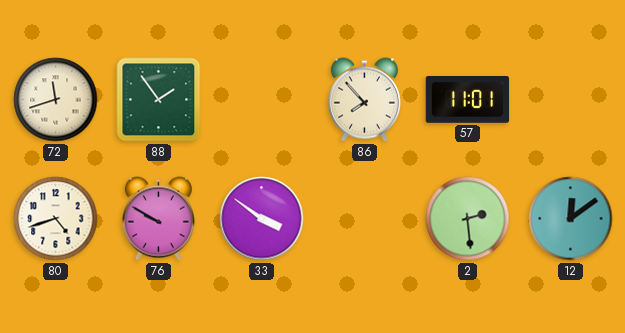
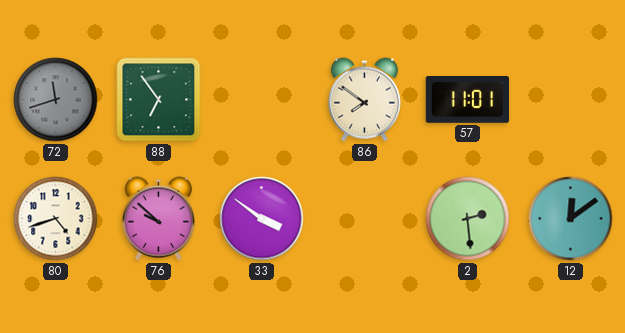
72 dial: cream -> grey (56, 100)
88: 1:54 -> 6:54 (159, 100)
86: 7:53 -> 7:51 (364, 100)
76: 9:50 -> 9:52 (158, 219)
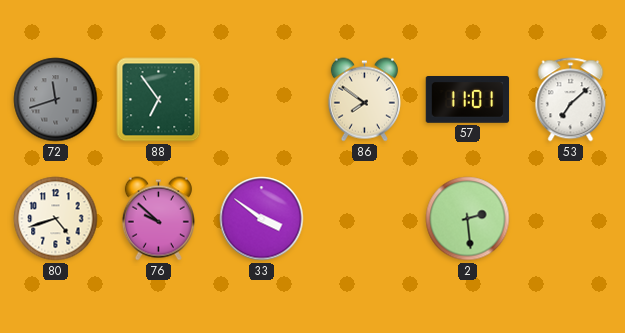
53: none -> 7:08 (571, 100)
12: 12:09 -> none (571, 219)
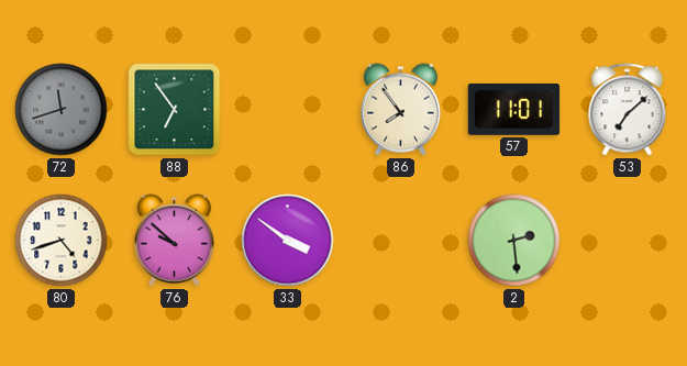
86: 7:51 -> 7:54 (400, 110)
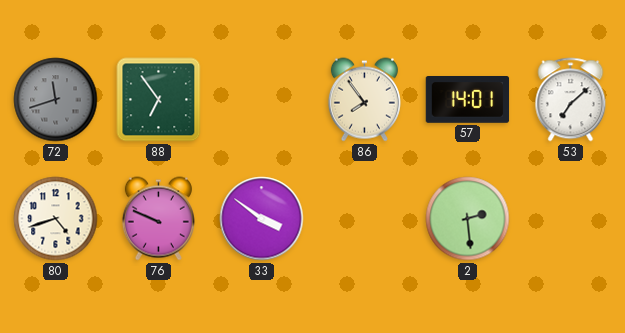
57: 11:01 -> 14:01 (468, 100)
76: 9:52 -> 9:49 (158, 219)
